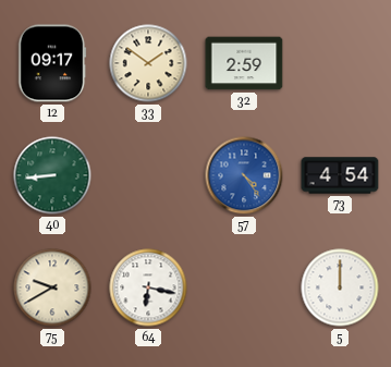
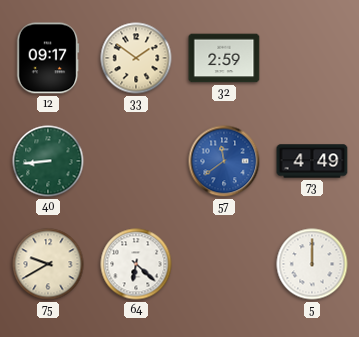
57: 4:24 -> 11:39 (224, 161)
73: 4:54 -> 4:49 (312, 161)
64: 6:17 -> 6:22 (136, 264)
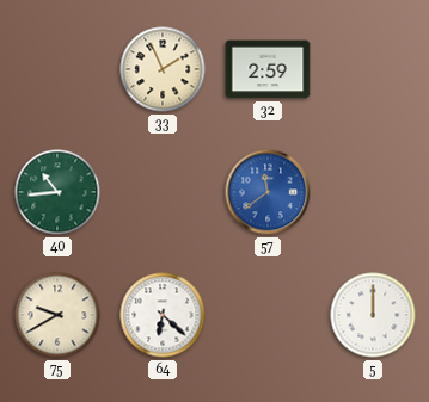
12: 09:17 -> none (48, 58)
33: 1:51 -> 1:56 (163, 69)
40: 8:44 -> 10:44 (57, 192)
73: 4:49 -> none (312, 161)
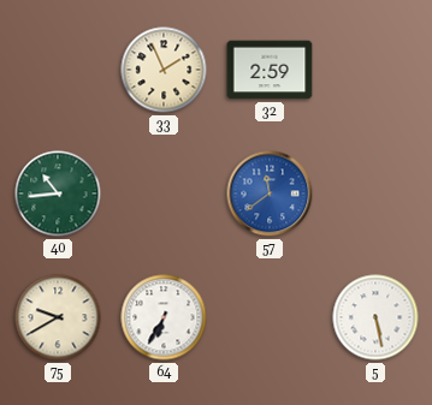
64: 6:22 -> 6:35 (164, 317)
5: 12:00 -> 5:28 (375, 317)
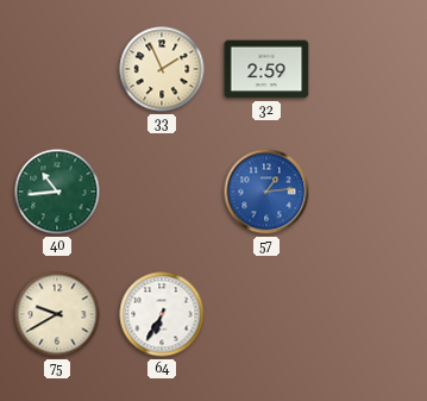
57: 11:39 -> 1:14 (266, 192)
5: 5:28 -> none (375, 317)
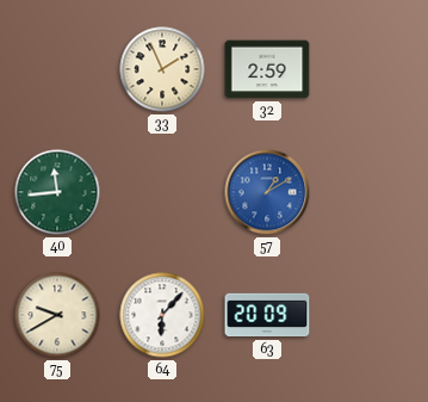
40: 10:44 -> 11:44 (57, 192)
57: 1:14 -> 1:10 (267, 192)
64: 6:35 -> 6:07 (162, 315)
63: none -> 20:09 (267, 315)
